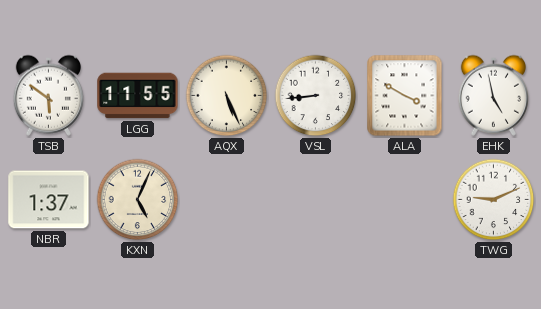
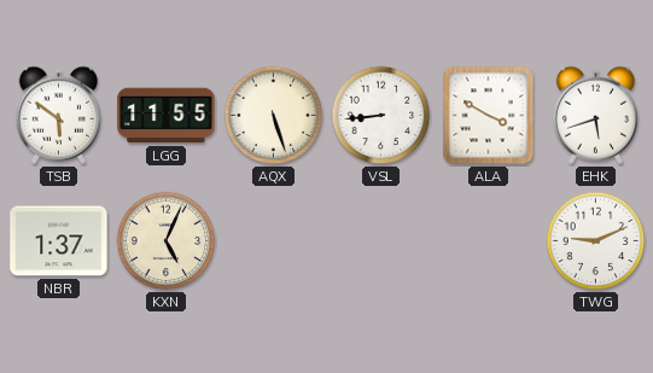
AQX: 5:26 -> 5:27 (274, 116)
EHK: 4:58 -> 5:42 (595, 115)
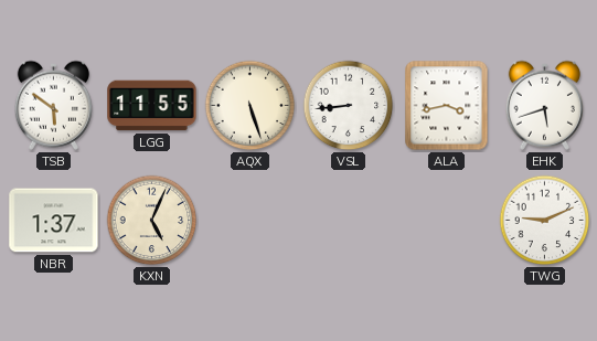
ALA: 3:50 -> 3:43 (447, 106)
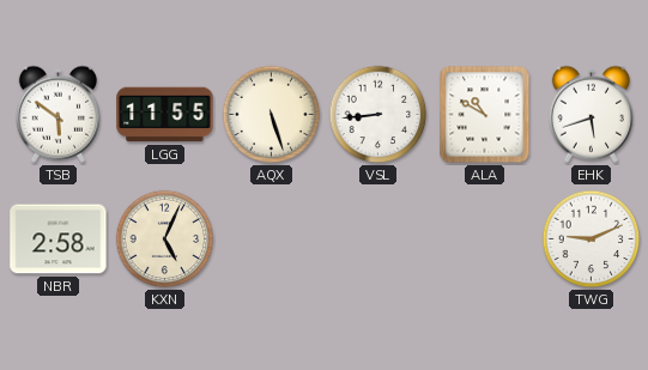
ALA: 3:43 -> 10:50 (485, 115)
NBR: 1:37 -> 2:58 (59, 239)
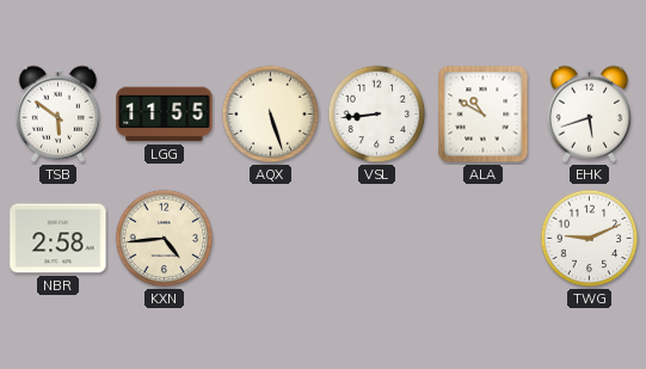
KXN: 5:04 -> 4:44 (165, 239)
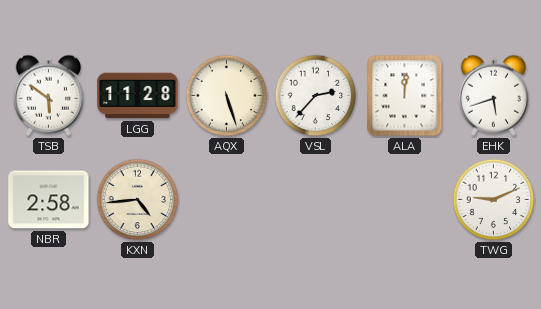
LGG: 11:55 -> 11:28 (138, 96)
VSL: 8:44 -> 2:37 (316, 96)
ALA: 10:50 -> 12:01 (405, 96)
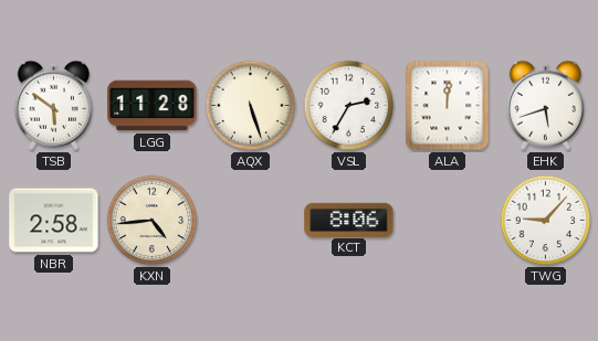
VSL: 2:37 -> 2:35 (349, 106)
KCT: none -> 8:06 (349, 220)
TWG: 9:11 -> 9:07 (546, 221)
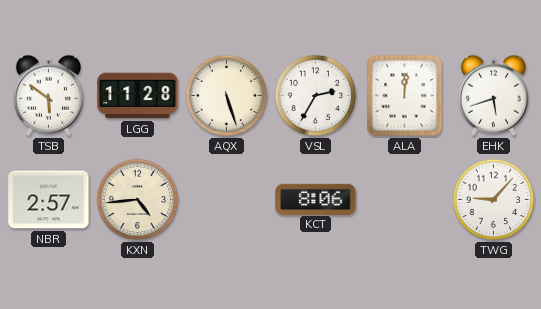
NBR: 2:58 -> 2:57 (49, 200)
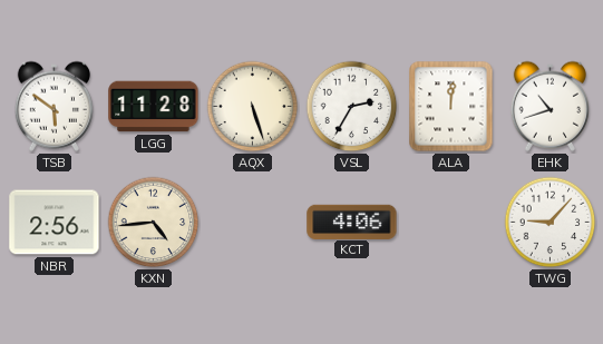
EHK: 5:42 -> 10:42 (549, 106)
NBR: 2:57 -> 2:56 (55, 223)
KCT: 8:06 -> 4:06 (352, 222)
